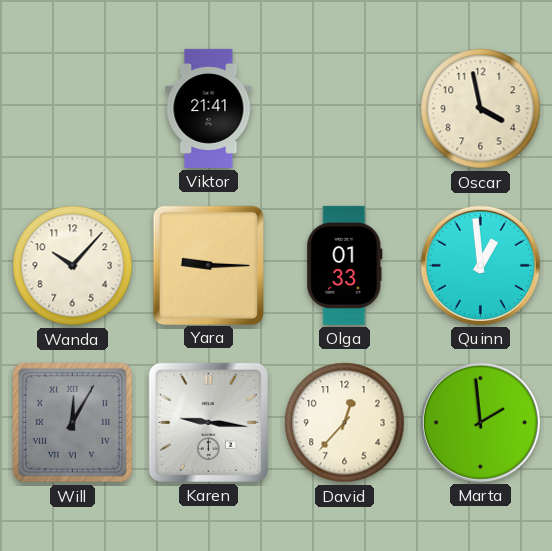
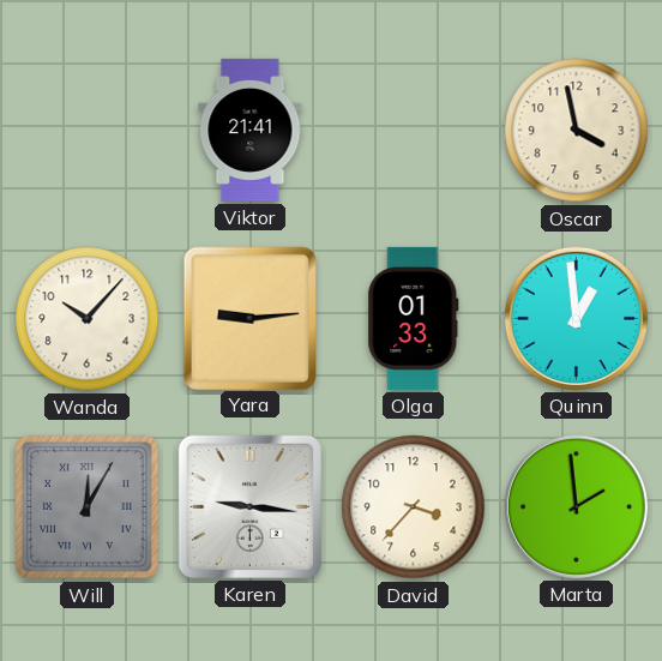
Yara: 9:15 -> 9:14 (249, 318)
David: 12:37 -> 3:37 (414, 507)
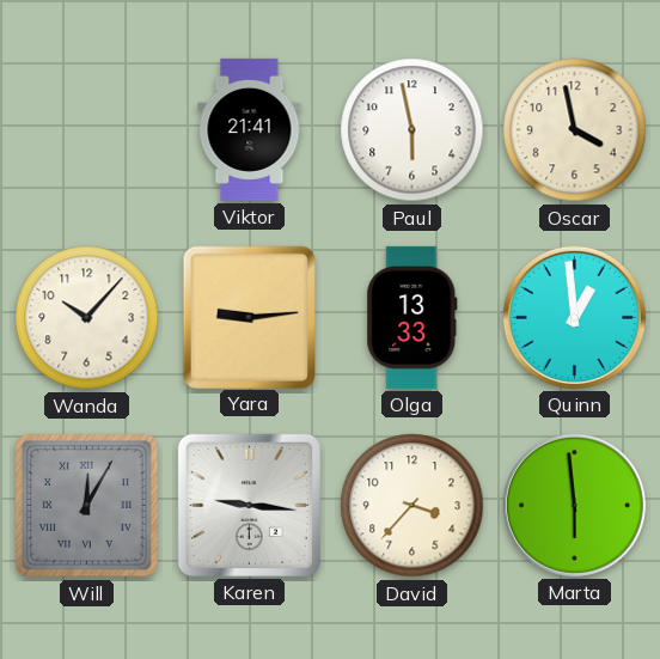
Paul: none -> 5:58 (412, 130)
Olga: 01:33 -> 13:33 (412, 317)
Marta: 1:59 -> 5:59 (574, 505)
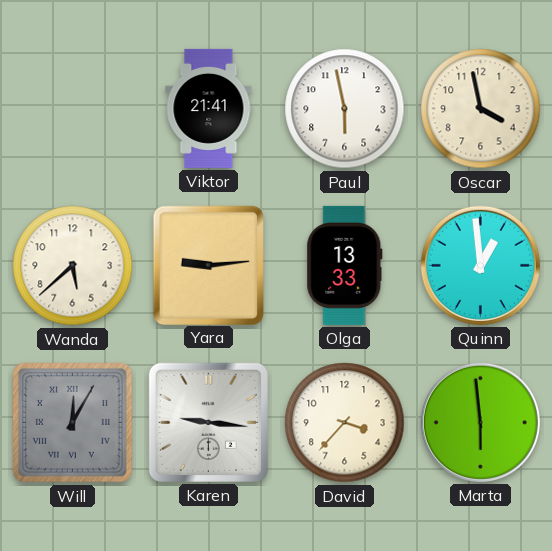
Wanda: 10:07 -> 5:38 (73, 266)
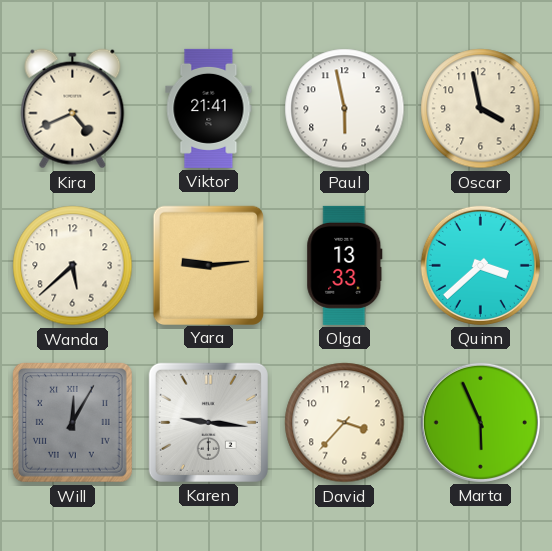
Kira: none -> 4:41 (73, 109)
Quinn: 12:59 -> 3:38 (480, 265)
Marta: 5:59 -> 5:56 (480, 422)
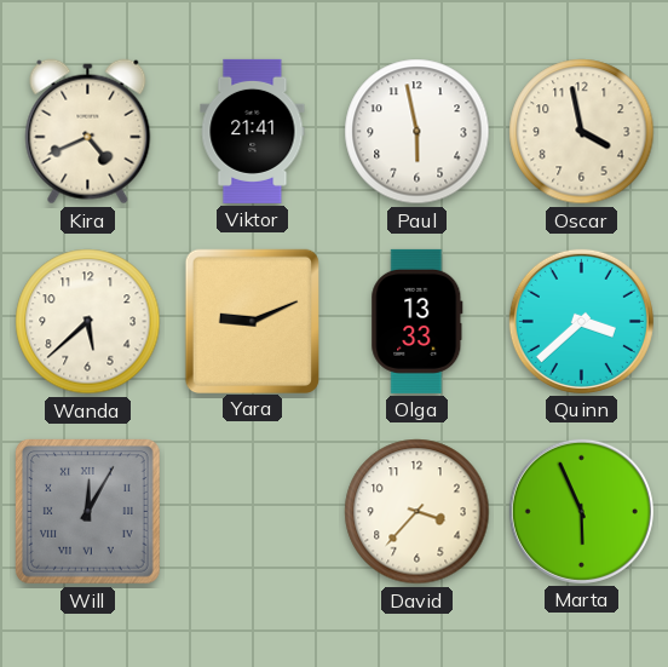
Yara: 9:14 -> 9:11 (252, 321)
Karen: 9:16 -> none (208, 422)
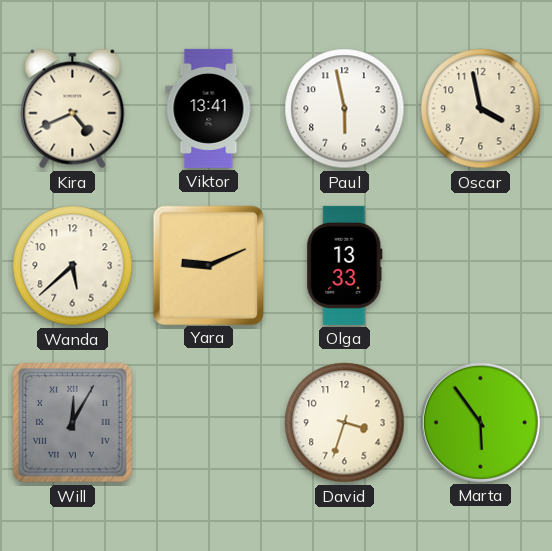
Viktor: 21:41 -> 13:41 (209, 108)
Quinn: 3:38 -> none (581, 321)
David: 3:37 -> 3:33 (345, 423)
Marta: 5:56 -> 5:54 (480, 422)
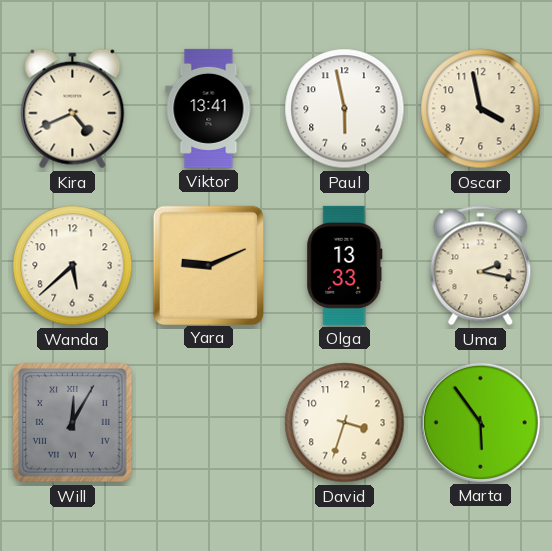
Uma: none -> 2:17 (481, 266)
